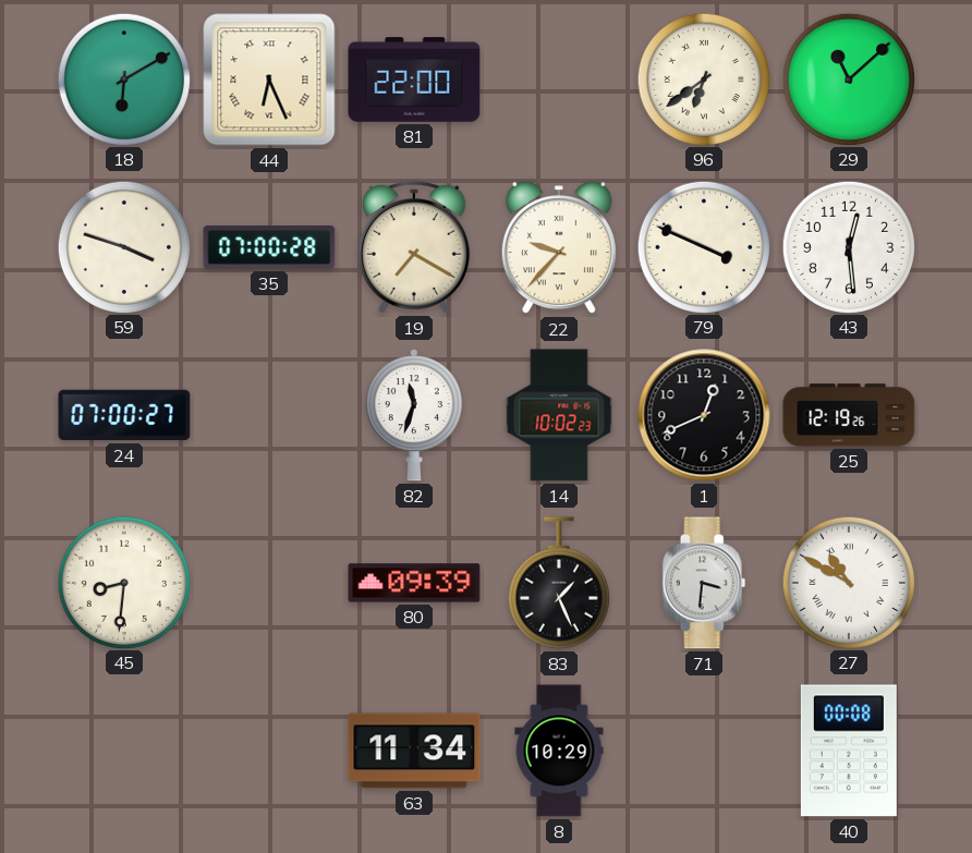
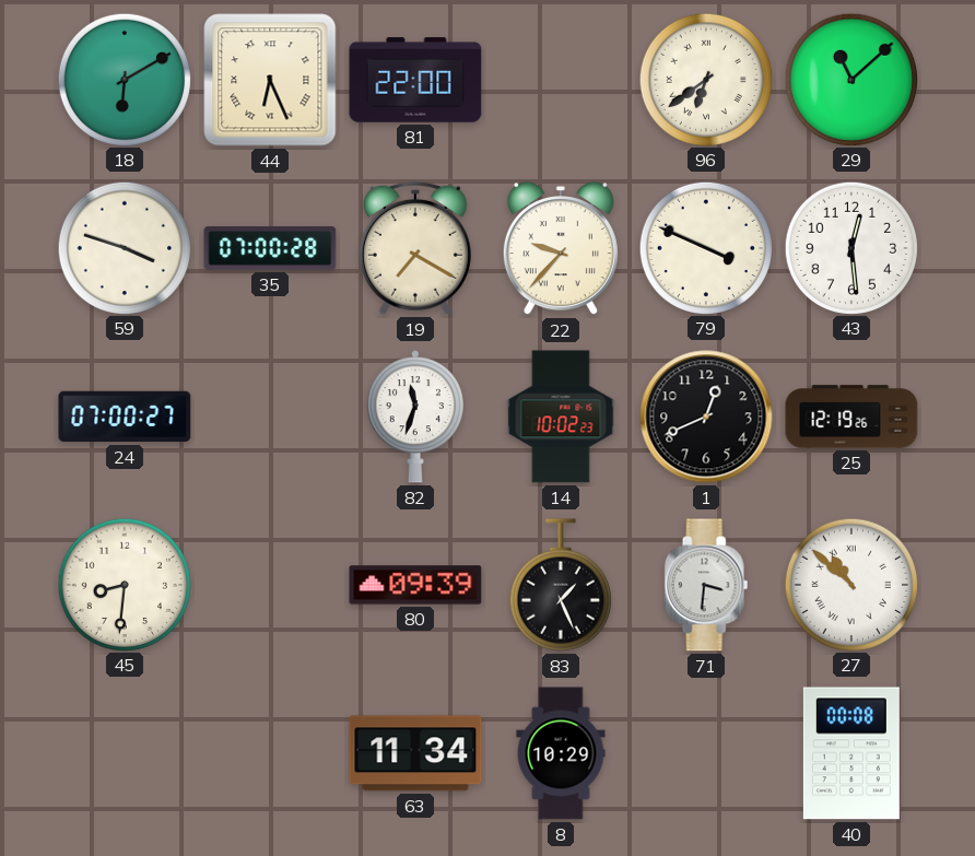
27: 10:50 -> 10:52 (850, 584)
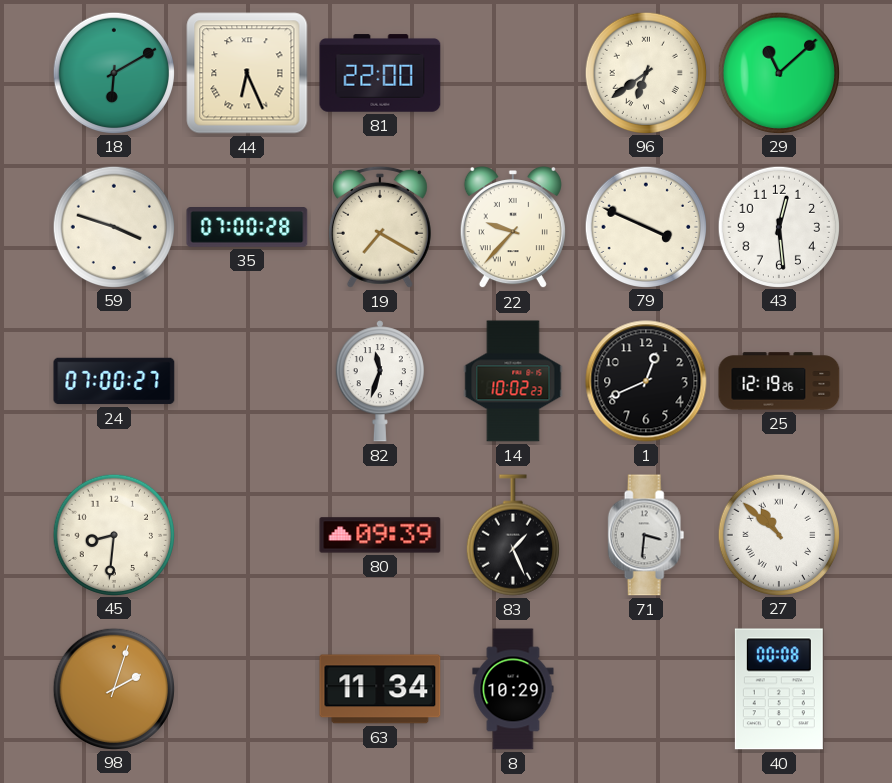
98: none -> 2:03 (113, 688)
